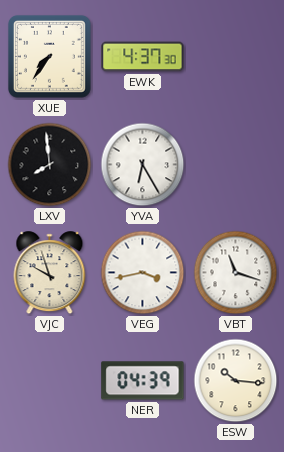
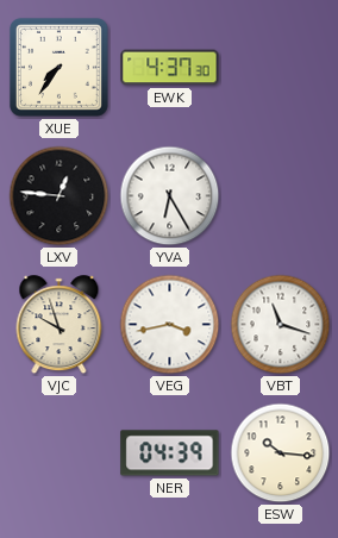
LXV: 7:59 -> 12:46 (60, 196)
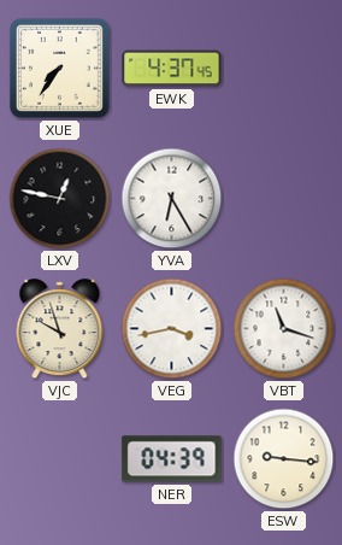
EWK: 4:37:30 -> 4:37:45 (172, 69)
LXV: 12:46 -> 12:47 (60, 199)
ESW: 10:16 -> 9:16 (284, 459)
